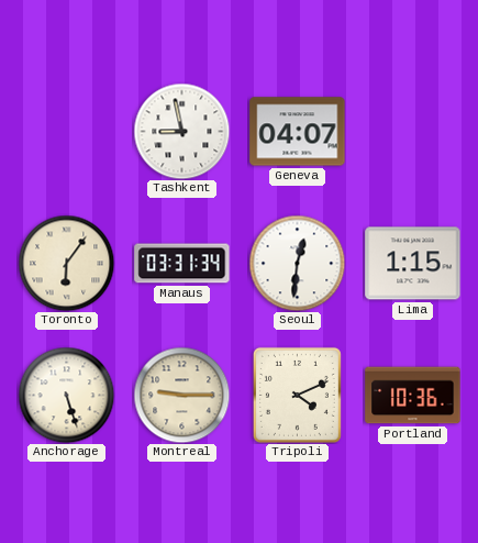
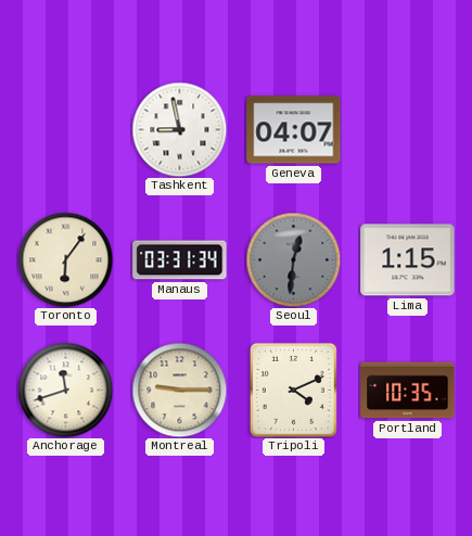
Seoul dial: white -> grey (293, 259)
Anchorage: 5:27 -> 11:42 (65, 390)
Portland: 10:36 -> 10:35 (408, 391)
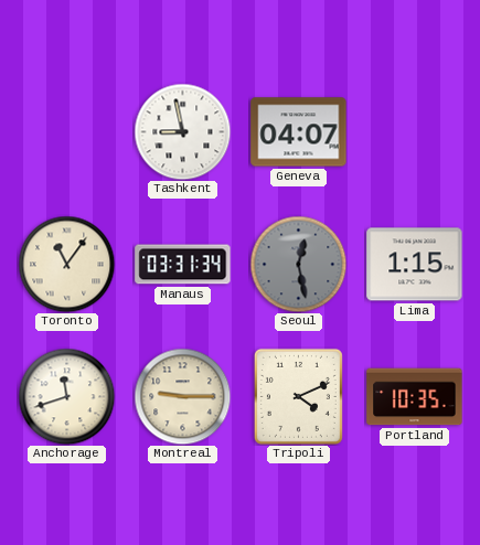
Toronto: 6:06 -> 11:06 (66, 264)
Seoul: 12:31 -> 12:28 (298, 264)
